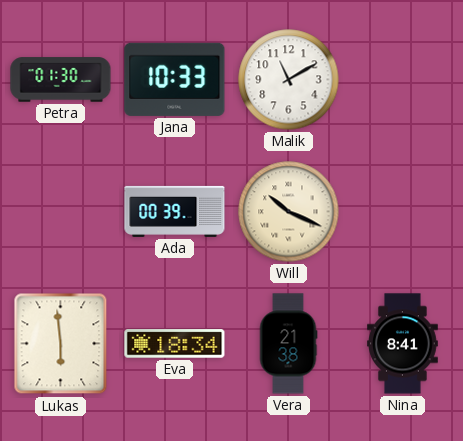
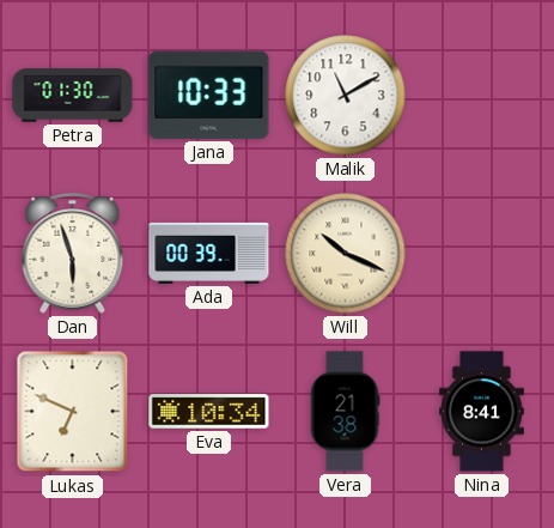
Dan: none -> 5:57 (73, 254)
Lukas: 5:59 -> 6:49 (73, 412)
Eva: 18:34 -> 10:34 (209, 412)
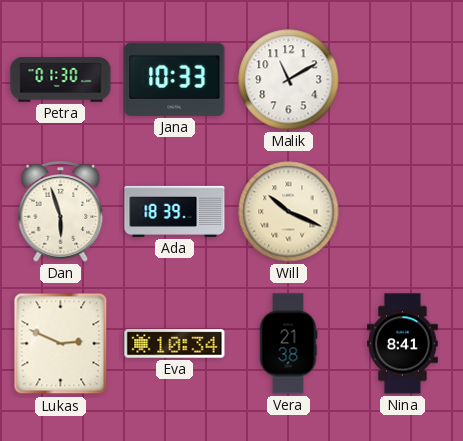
Ada: 00:39 -> 18:39 (175, 211)
Lukas: 6:49 -> 2:49 (61, 344)
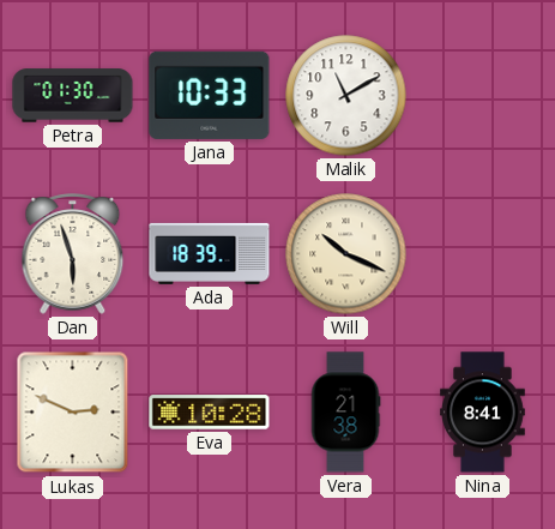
Eva: 10:34 -> 10:28 (210, 413)
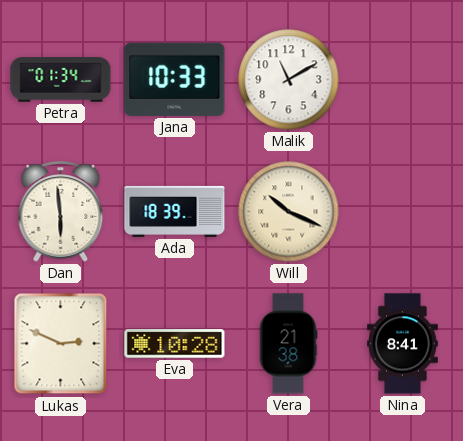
Petra: 01:30 -> 01:34 (61, 80)
Dan: 5:57 -> 5:59 (61, 212)
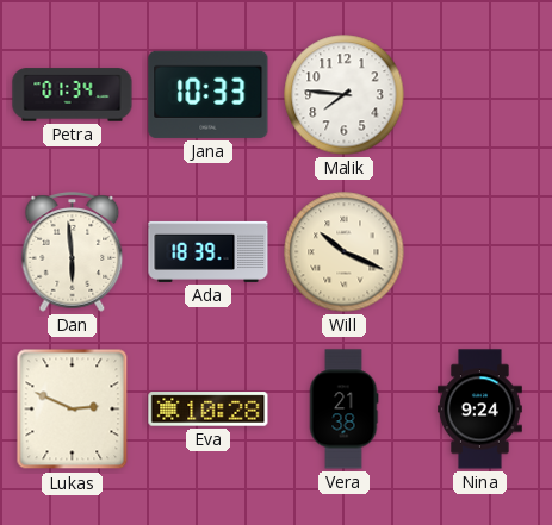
Malik: 11:10 -> 7:46 (345, 95)
Nina: 8:41 -> 9:24 (480, 410)
